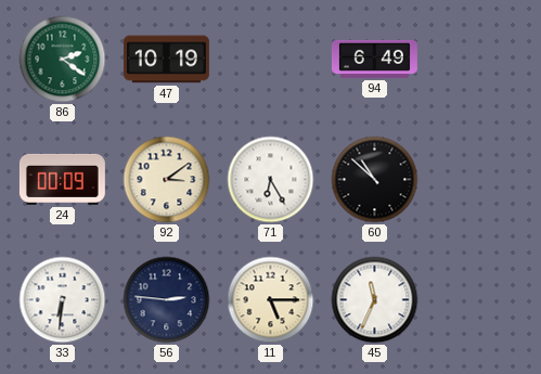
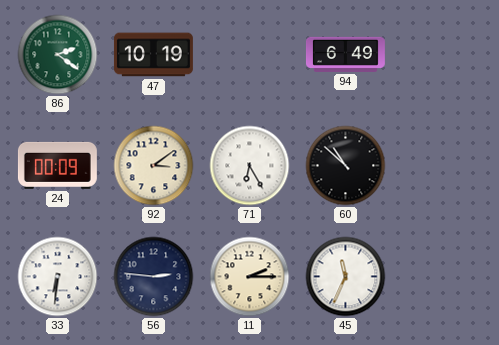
11: 5:15 -> 2:15 (250, 277)
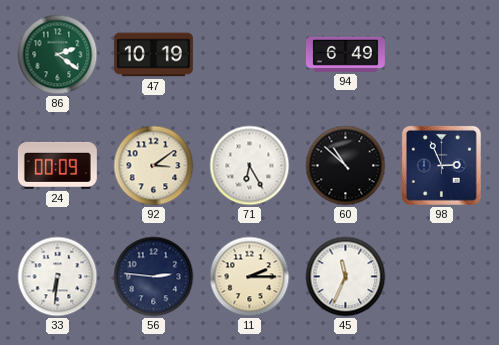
98: none -> 2:56 (441, 165)
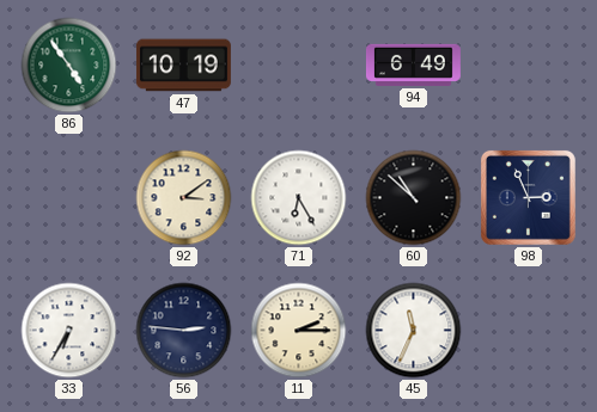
86: 2:21 -> 4:54 (69, 66)
24: 00:09 -> none (57, 165)
33: 6:31 -> 6:35 (69, 331)
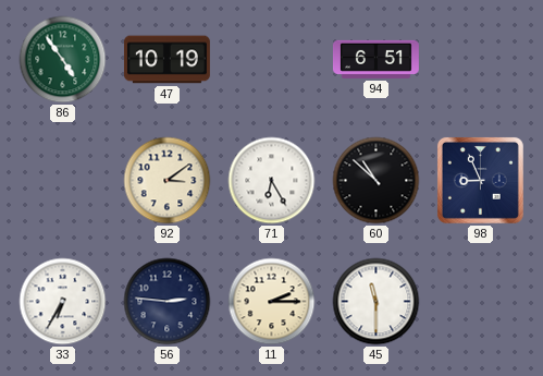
94: 6:49 -> 6:51 (375, 59)
98: 2:56 -> 8:56 (480, 180)
45: 11:34 -> 11:30 (377, 302)
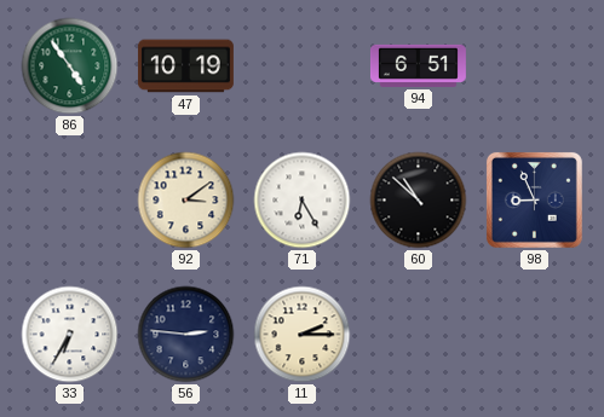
45: 11:30 -> none (377, 302)
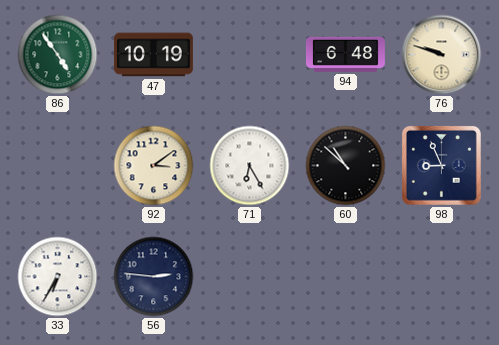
94: 6:51 -> 6:48 (345, 54)
76: none -> 9:48 (442, 55)
11: 2:15 -> none (303, 335)
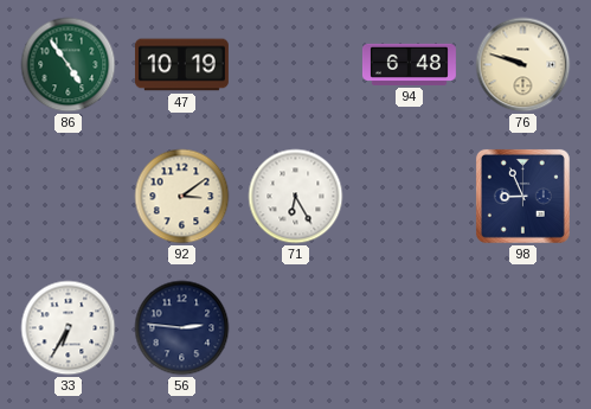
60: 10:52 -> none (346, 166)
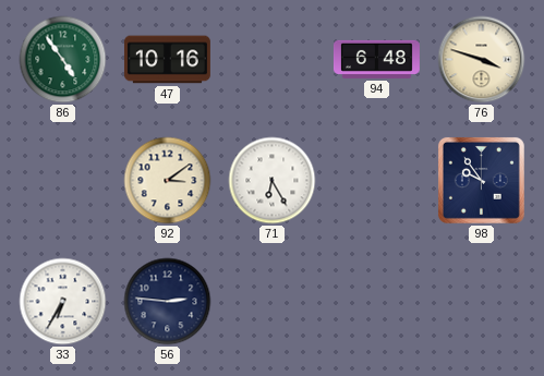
47: 10:19 -> 10:16 (167, 60)
76: 9:48 -> 3:48 (482, 60)
98: 8:56 -> 9:54 (481, 180)
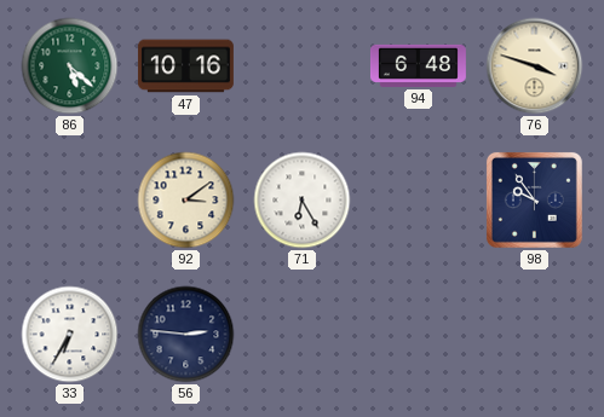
86: 4:54 -> 5:22 (70, 66)
